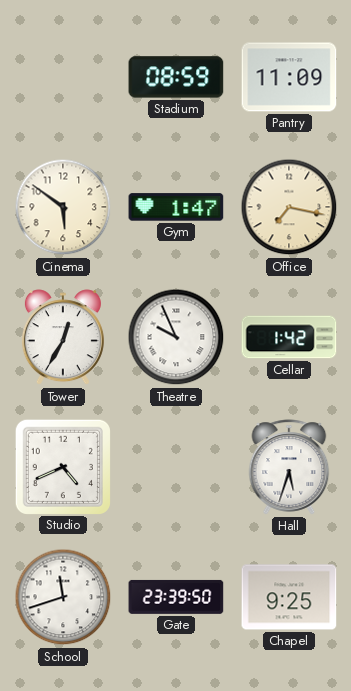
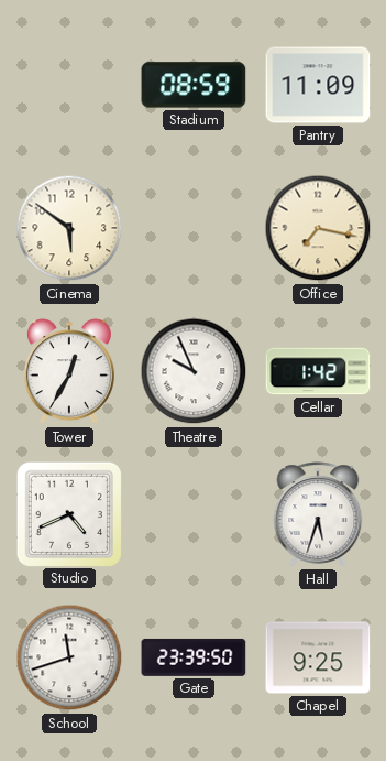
Gym: 1:47 -> none (176, 207)
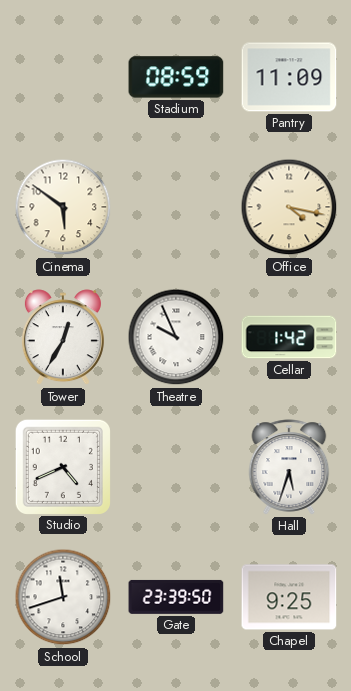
Office: 7:17 -> 4:17 (289, 207)
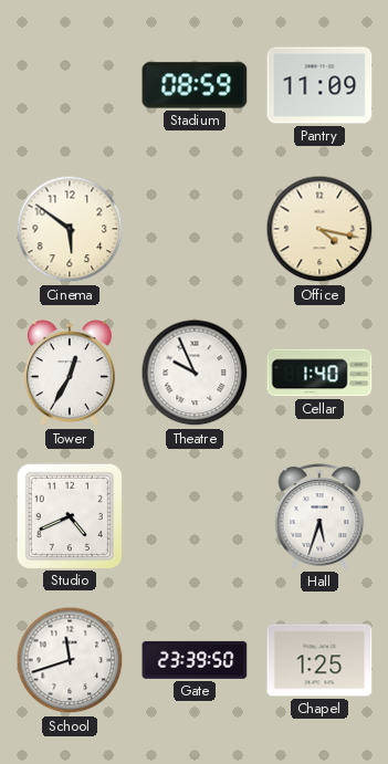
Cellar: 1:42 -> 1:40 (319, 373)
Chapel: 9:25 -> 1:25 (319, 660)
